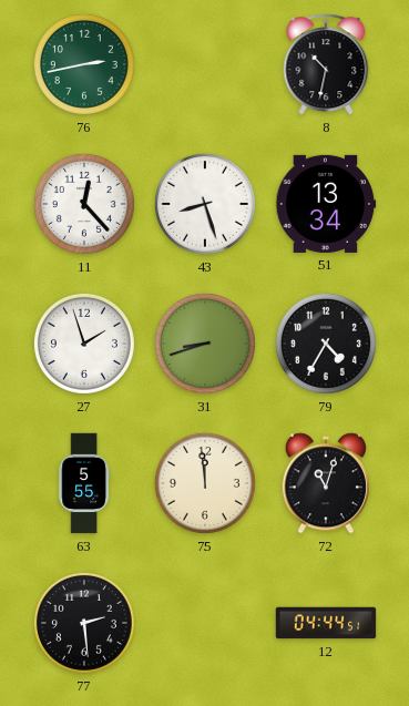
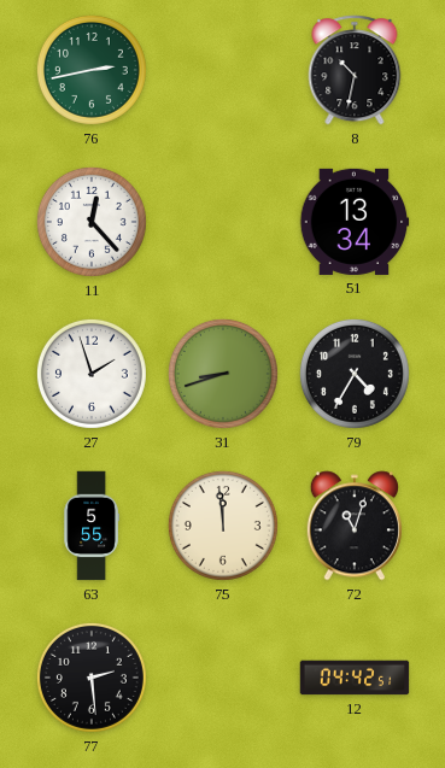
43: 8:27 -> none (205, 204)
12: 04:44 -> 04:42 (355, 678)
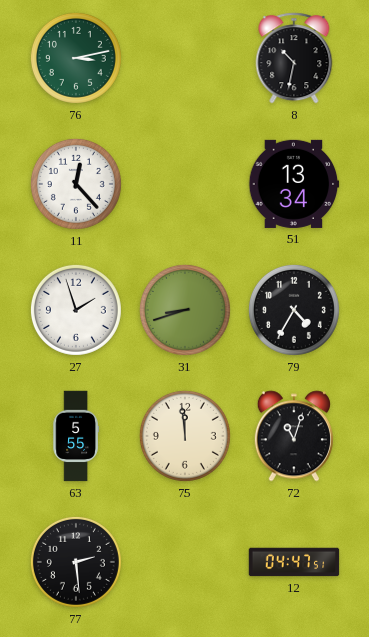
76: 2:43 -> 3:13 (76, 58)
12: 04:42 -> 04:47 (294, 562)
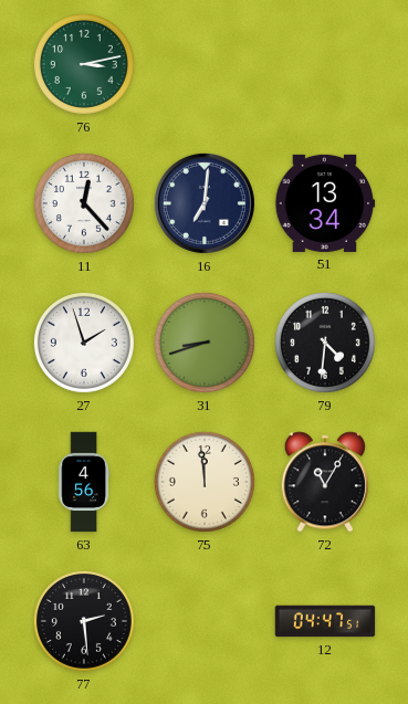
8: 10:32 -> none (294, 58)
16: none -> 7:01 (205, 203)
79: 4:35 -> 4:31 (325, 343)
63: 5:55 -> 4:56 (84, 482)
72: 11:03 -> 11:05 (325, 482)
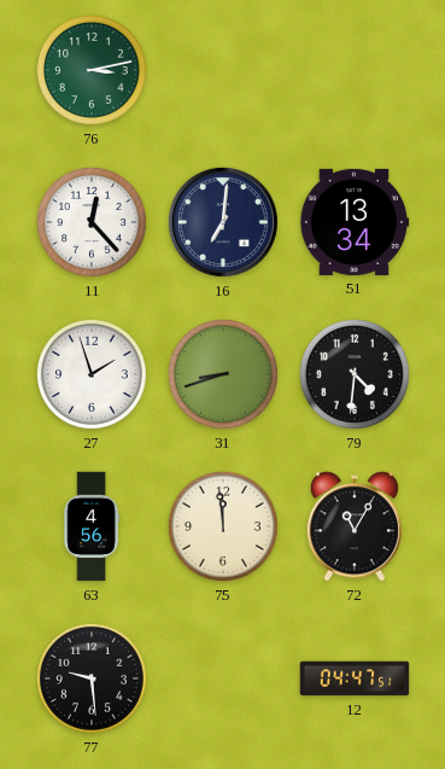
77: 2:29 -> 9:29 (92, 678)
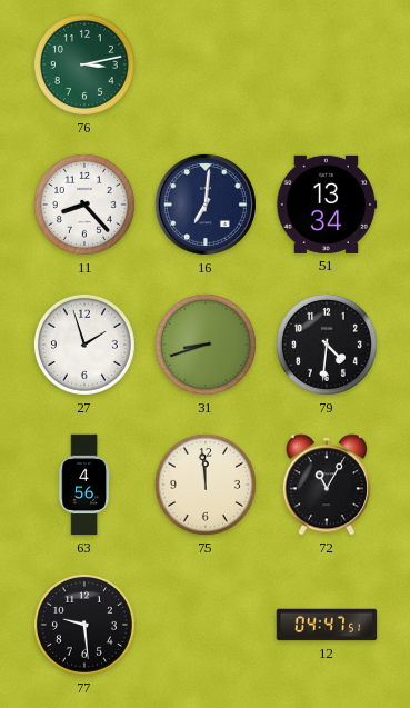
11: 12:23 -> 8:23 (84, 205)
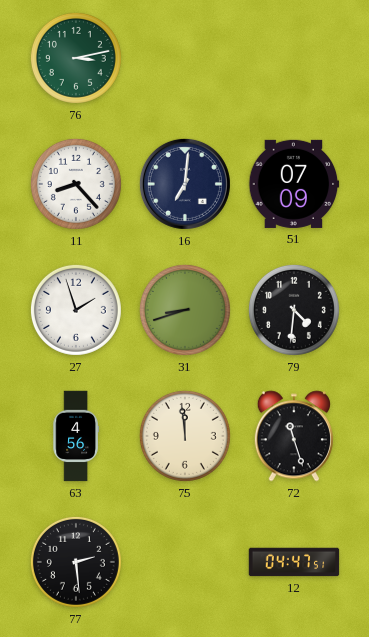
51: 13:34 -> 07:09 (294, 184)
72: 11:05 -> 11:27 (294, 436)
77: 9:29 -> 2:29 (76, 562)
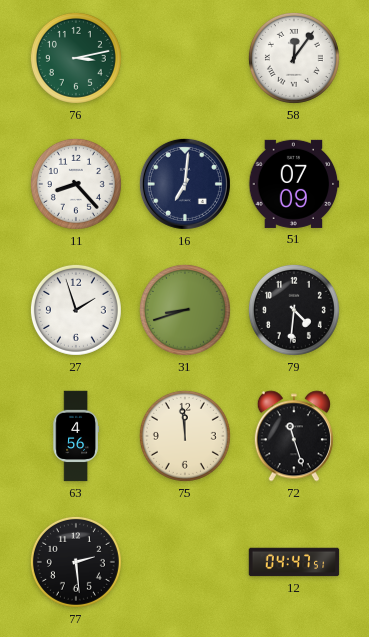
58: none -> 12:06 (294, 58)
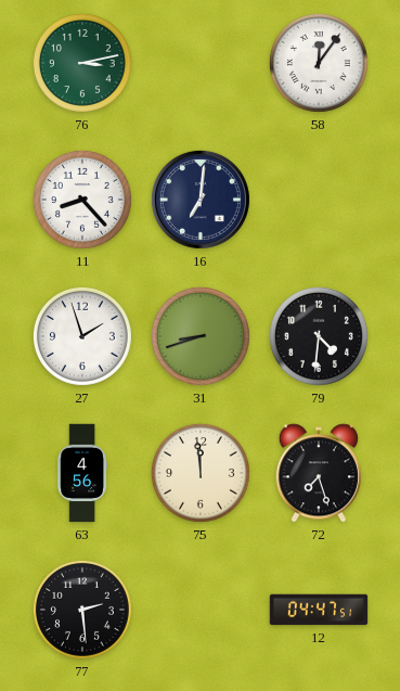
51: 07:09 -> none (294, 184)
72: 11:27 -> 7:27 (319, 473)
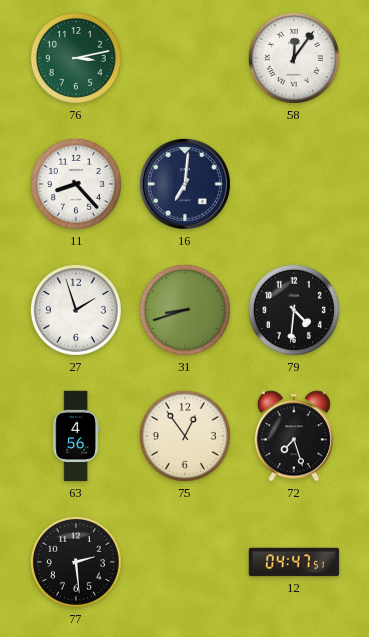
75: 11:59 -> 12:54 (185, 436)
